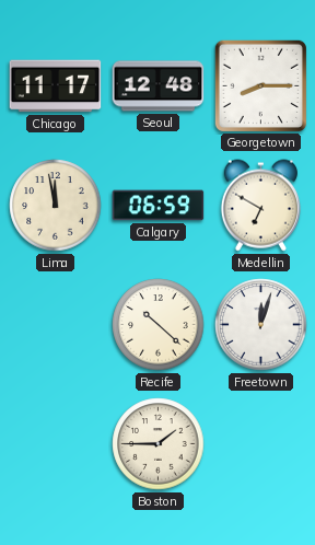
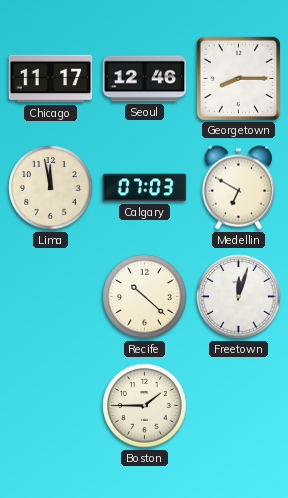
Seoul: 12:48 -> 12:46 (145, 79)
Calgary: 06:59 -> 07:03 (145, 188)
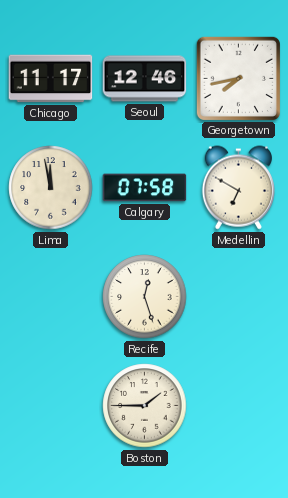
Georgetown: 8:15 -> 7:43 (238, 78)
Calgary: 07:03 -> 07:58 (145, 188)
Recife: 10:22 -> 12:27 (145, 297)
Freetown: 12:03 -> none (239, 297)
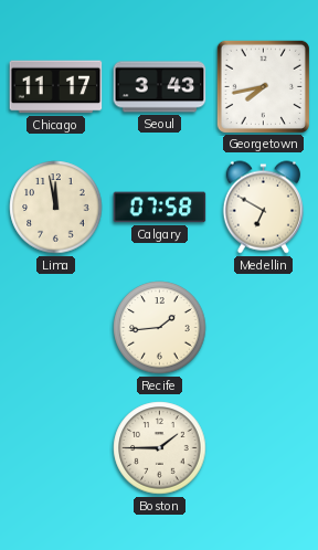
Seoul: 12:46 -> 3:43 (160, 87)
Recife: 12:27 -> 1:44 (160, 328)
